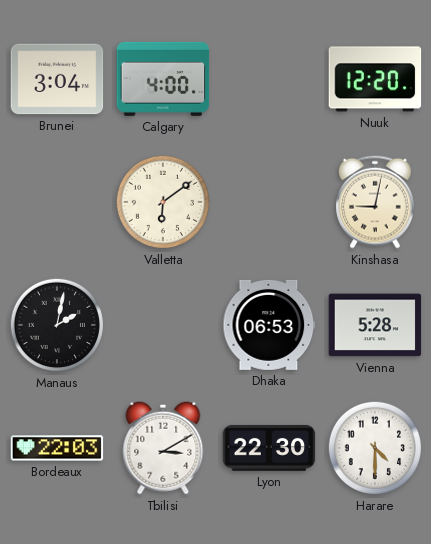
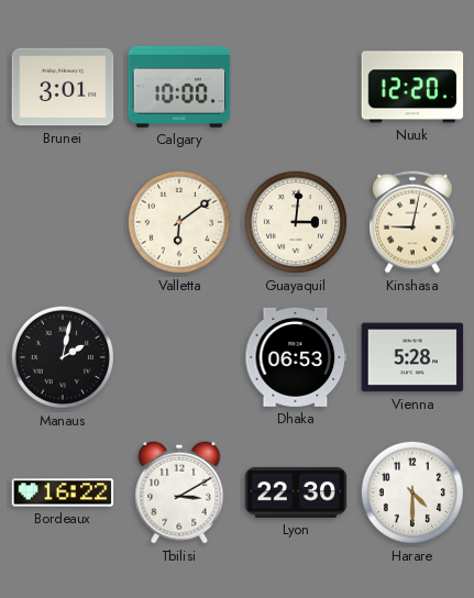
Brunei: 3:04 -> 3:01 (63, 87)
Calgary: 4:00 -> 10:00 (179, 87)
Guayaquil: none -> 3:01 (296, 222)
Bordeaux: 22:03 -> 16:22 (63, 492)
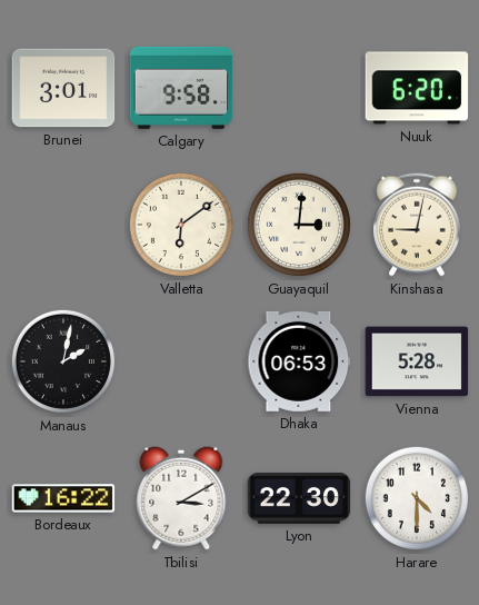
Calgary: 10:00 -> 9:58 (181, 88)
Nuuk: 12:20 -> 6:20 (417, 88)
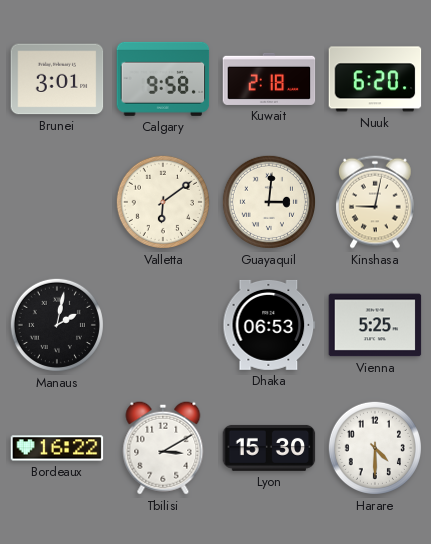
Kuwait: none -> 2:18 (269, 79)
Vienna: 5:28 -> 5:25 (375, 325)
Lyon: 22:30 -> 15:30 (269, 448)
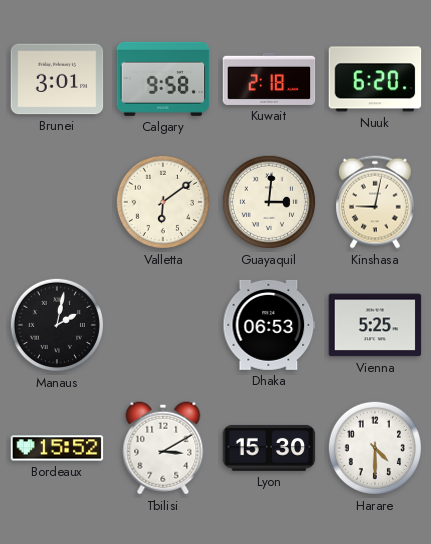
Bordeaux: 16:22 -> 15:52 (57, 448)
